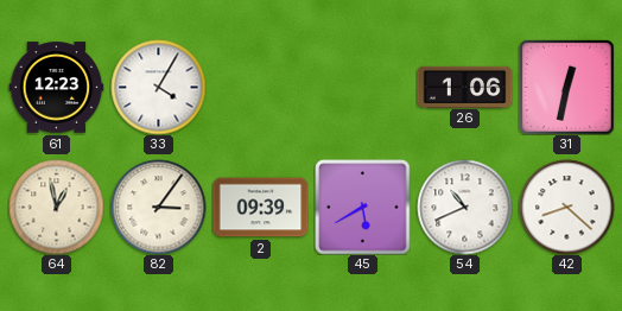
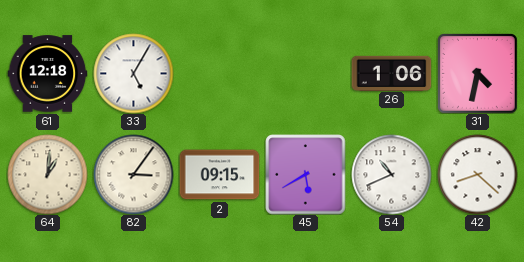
61: 12:23 -> 12:18 (47, 74)
33: 4:05 -> 5:05 (133, 73)
31: 12:32 -> 4:32 (477, 73)
64: 12:58 -> 1:01 (47, 174)
2: 09:39 -> 09:15 (219, 175)
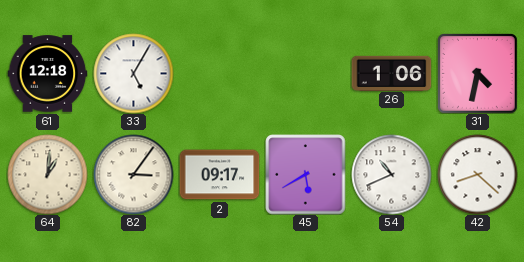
2: 09:15 -> 09:17 (219, 175)
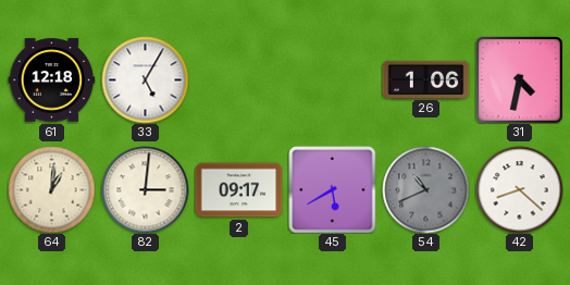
82: 3:06 -> 3:01 (145, 189)
54 dial: white -> grey (425, 189)
